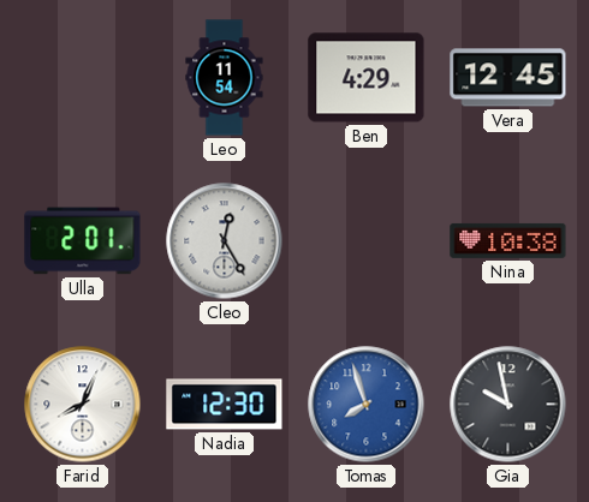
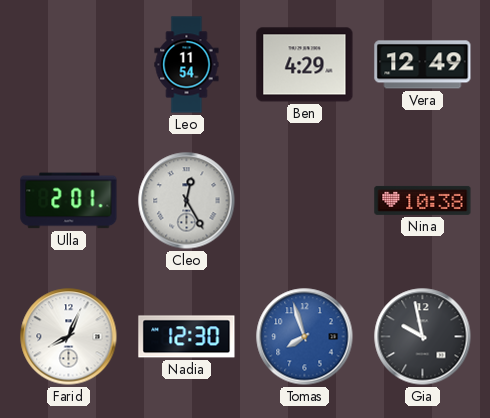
Vera: 12:45 -> 12:49 (423, 65)
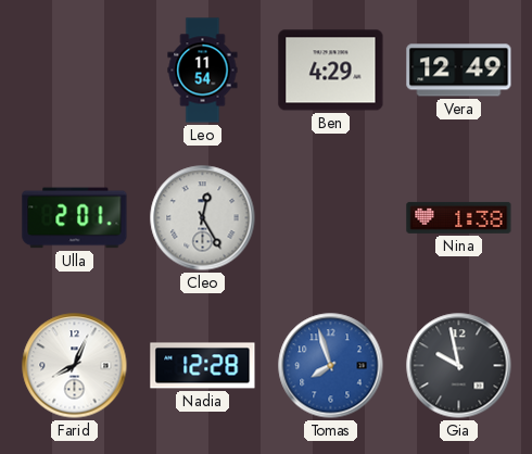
Nina: 10:38 -> 1:38 (459, 217)
Nadia: 12:30 -> 12:28 (203, 366)
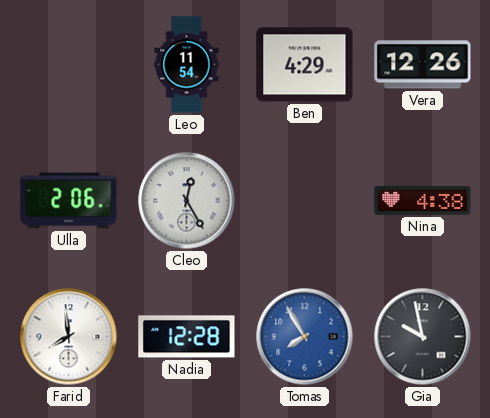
Vera: 12:49 -> 12:26 (423, 65)
Ulla: 2:01 -> 2:06 (69, 201)
Nina: 1:38 -> 4:38 (423, 200)
Farid: 8:04 -> 7:59 (69, 337)
Tomas: 7:57 -> 7:55 (305, 337)
